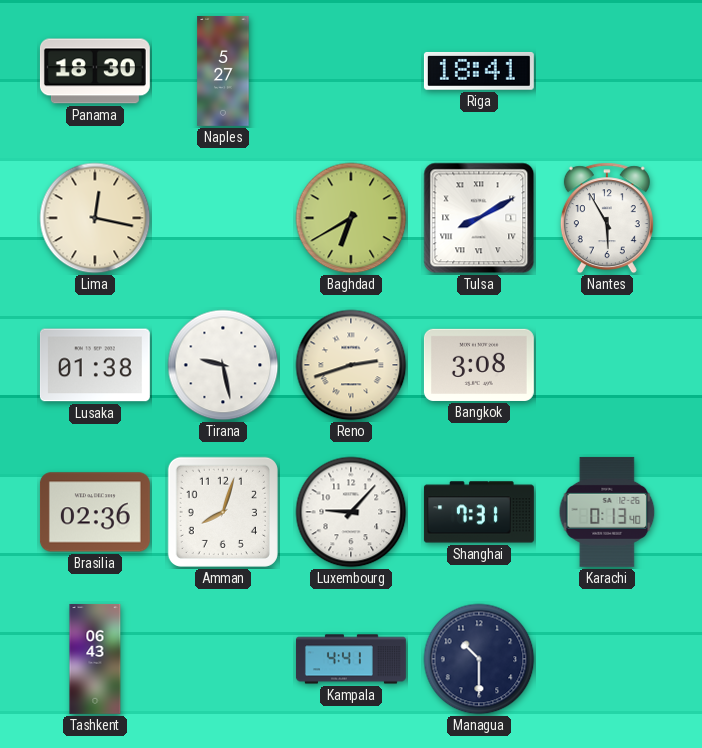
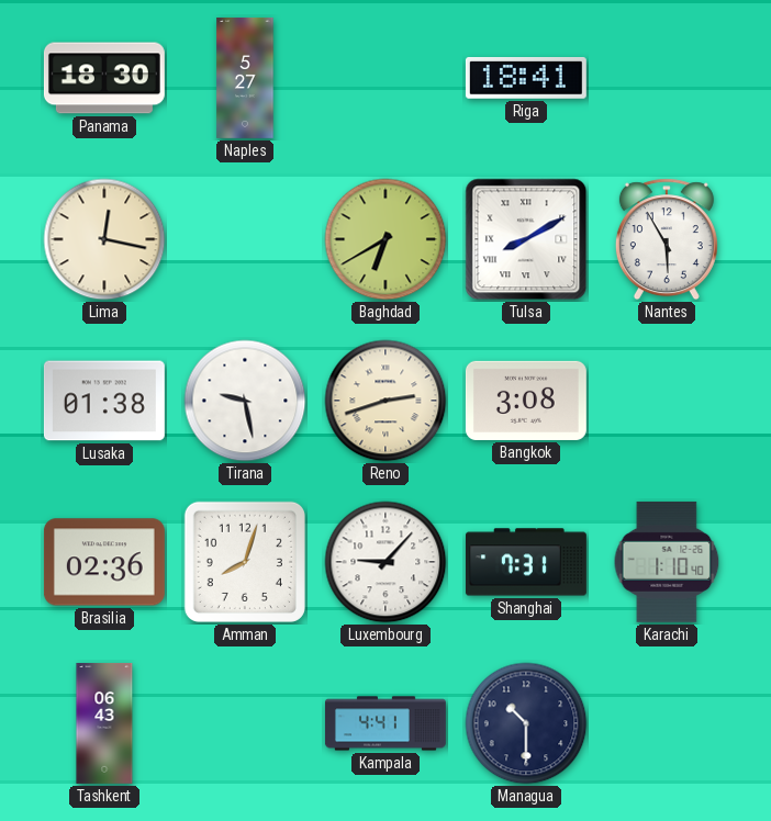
Karachi: 0:13 -> 1:10 (667, 562)
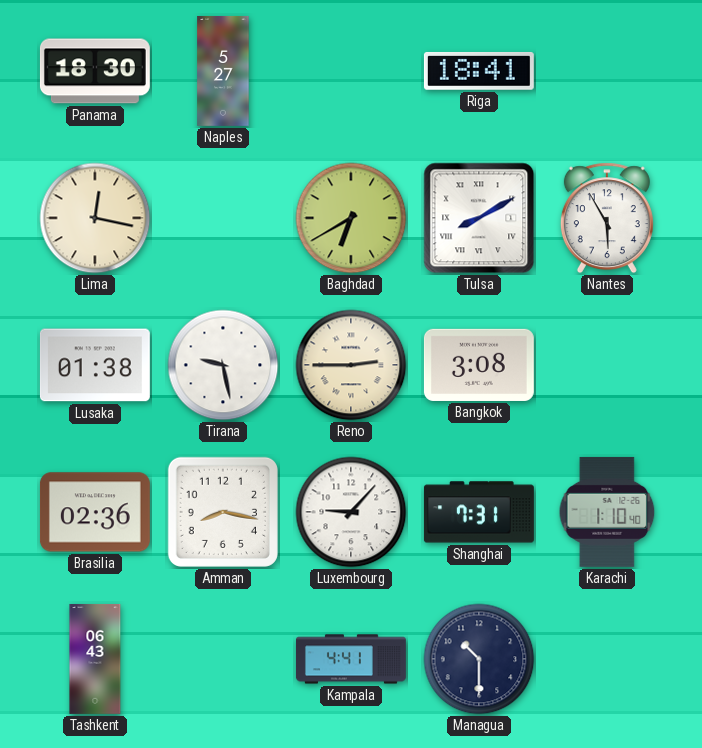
Reno: 2:42 -> 2:45 (351, 365)
Amman: 8:03 -> 8:17 (223, 512)
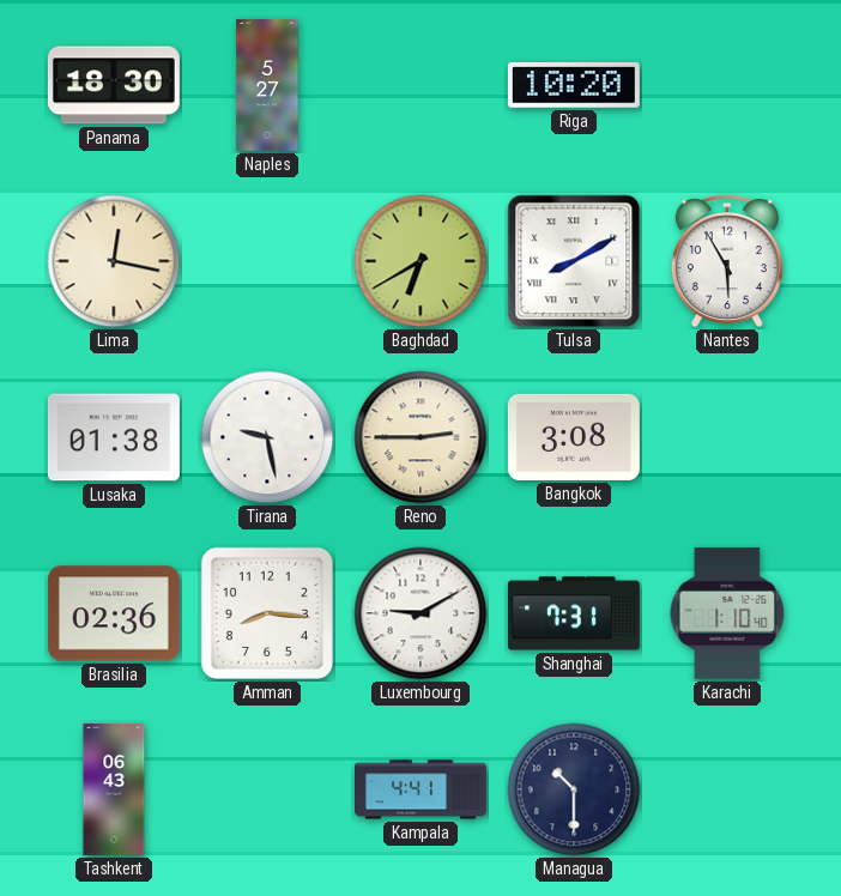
Riga: 18:41 -> 10:20 (574, 85)
Amman: 8:17 -> 8:16 (267, 613)
Luxembourg: 9:07 -> 9:10 (421, 613)
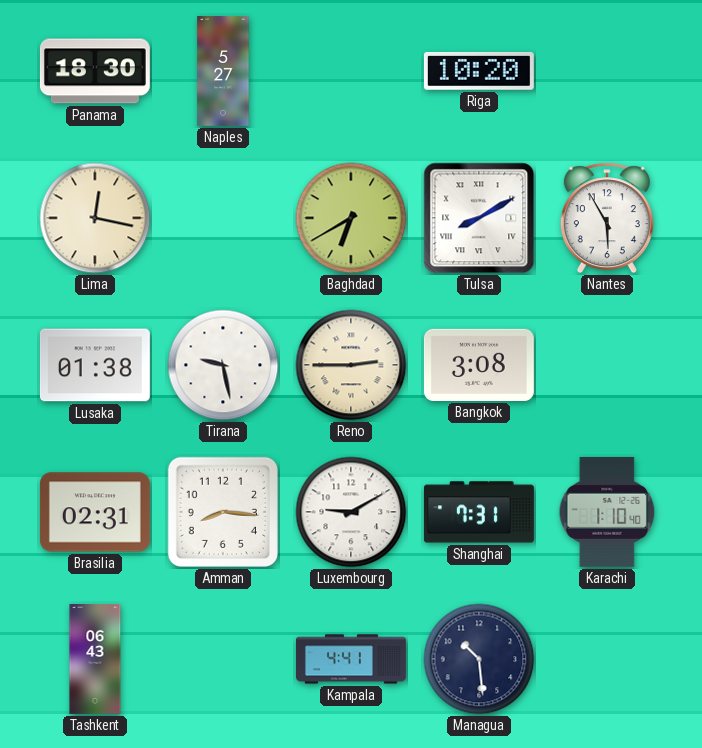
Brasilia: 02:36 -> 02:31 (95, 512)
Managua: 10:30 -> 10:29 (479, 659)
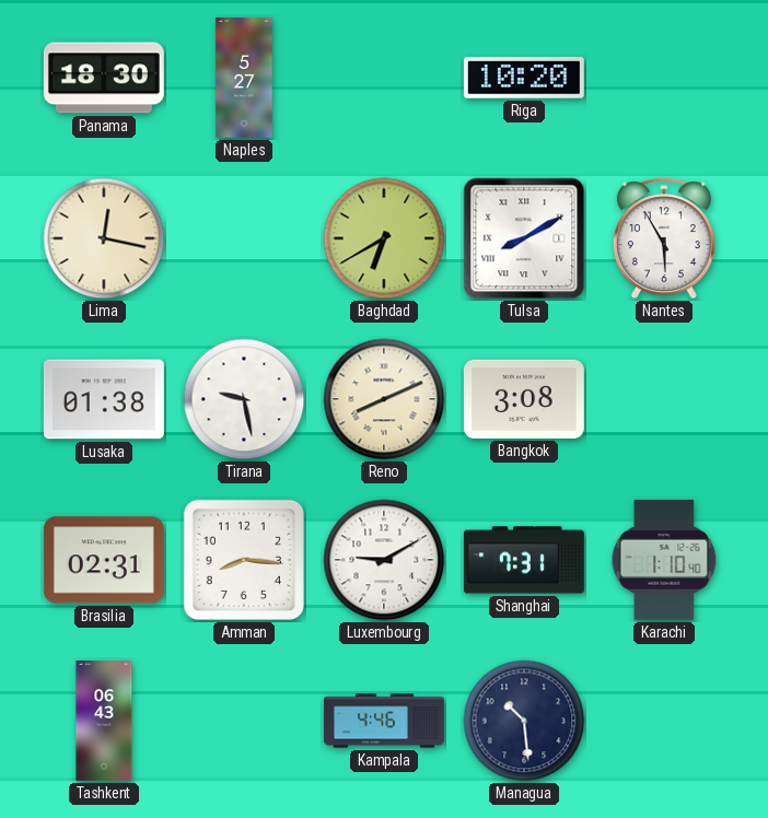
Reno: 2:45 -> 8:11 (384, 399)
Kampala: 4:41 -> 4:46 (384, 721)
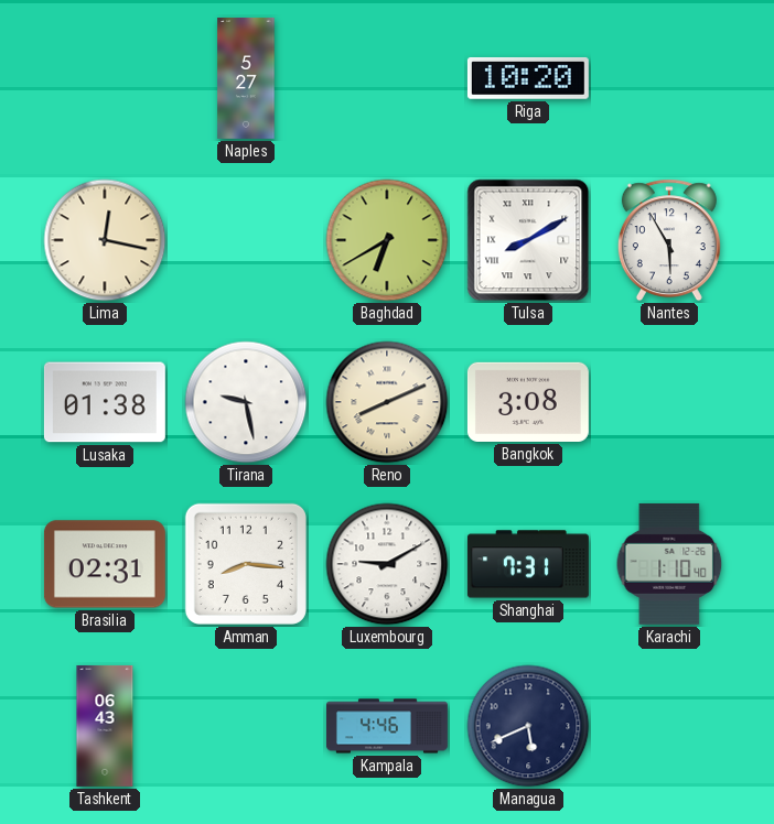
Panama: 18:30 -> none (104, 78)
Managua: 10:29 -> 5:41 (528, 726)
